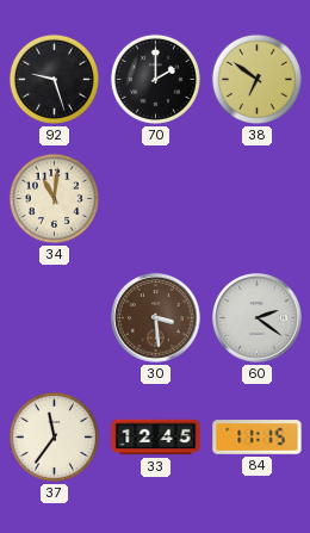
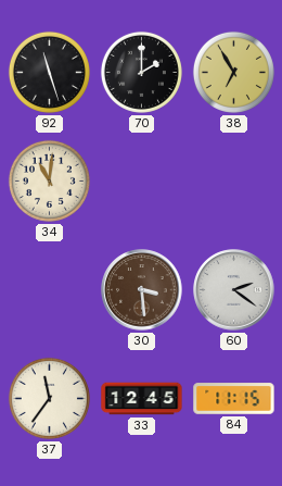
92: 9:27 -> 11:27 (49, 72)
38: 6:51 -> 6:55 (233, 72)
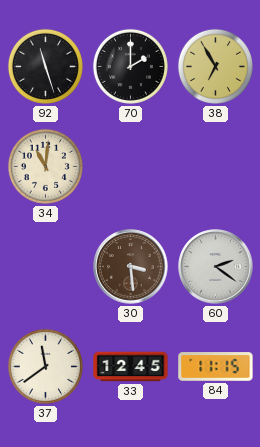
37: 11:36 -> 11:39 (45, 366)
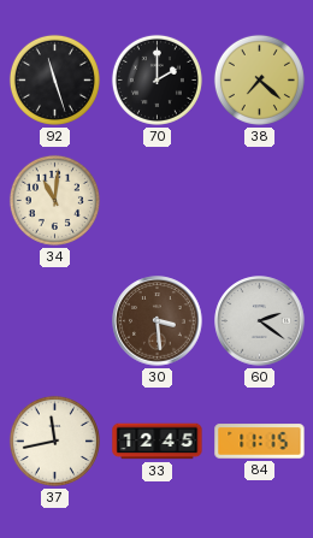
38: 6:55 -> 7:22 (259, 79)
37: 11:39 -> 11:43 (54, 441)
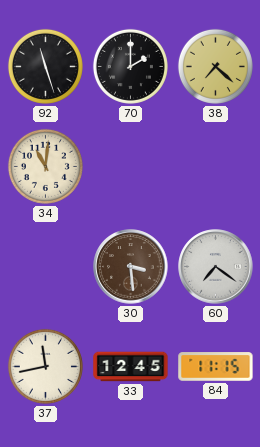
60: 2:21 -> 7:21 (216, 267)
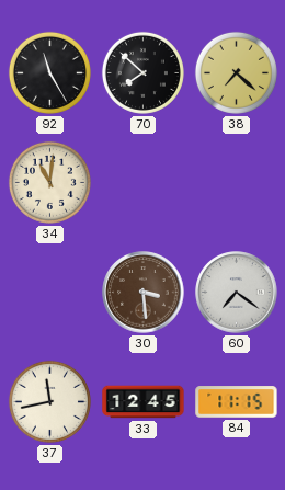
92: 11:27 -> 11:25 (49, 72)
70: 2:00 -> 7:52 (142, 72)
